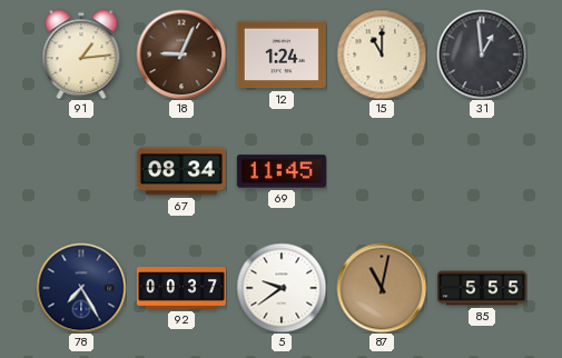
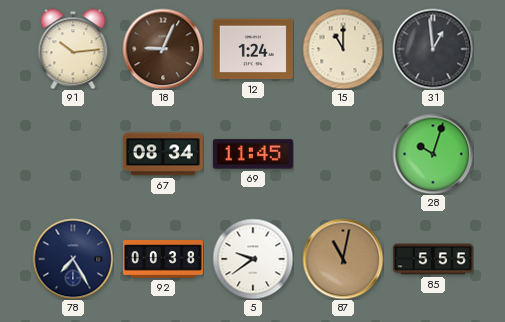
91: 1:14 -> 10:14 (73, 49)
28: none -> 10:03 (433, 154)
92: 00:37 -> 00:38 (163, 259)
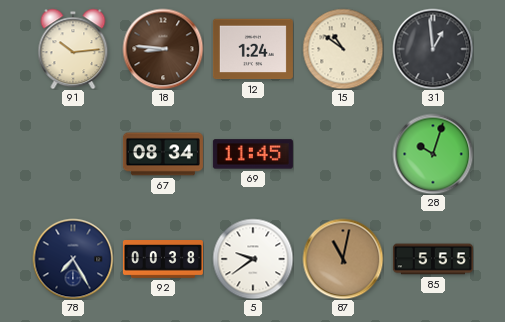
18: 9:04 -> 8:46 (163, 49)
15: 11:00 -> 10:51 (343, 49)
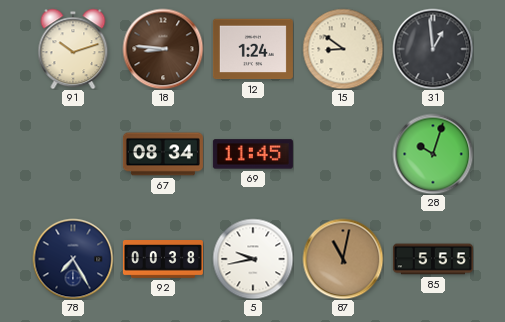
91: 10:14 -> 10:12 (73, 49)
15: 10:51 -> 8:51 (343, 49)
5: 9:39 -> 9:43 (253, 259)
